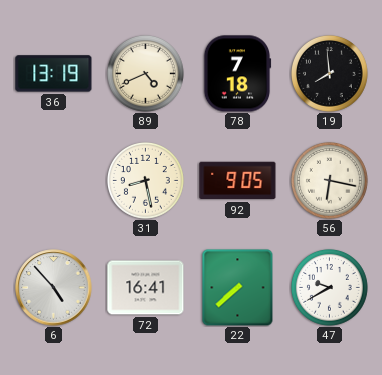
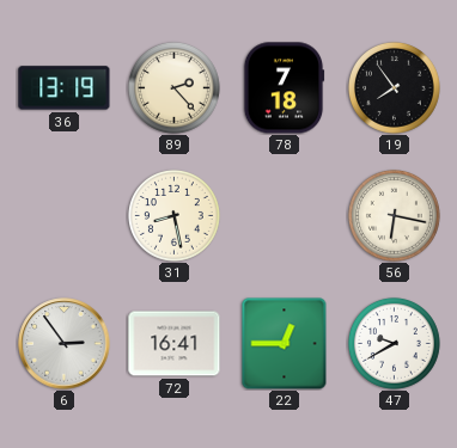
89: 4:41 -> 2:23 (173, 87)
19: 7:59 -> 7:54 (394, 87)
92: 9:05 -> none (238, 181)
6: 4:53 -> 2:54 (65, 344)
22: 7:38 -> 12:45 (285, 343)
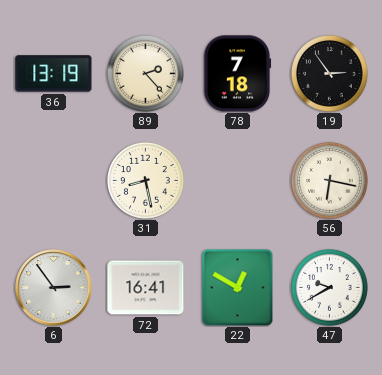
19: 7:54 -> 2:54 (329, 73)
22: 12:45 -> 12:50 (238, 287)
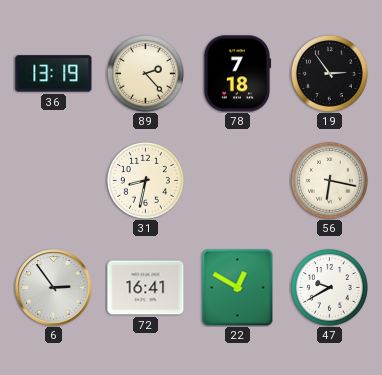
31: 8:28 -> 8:32 (145, 180)
